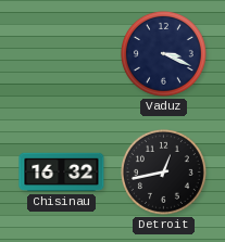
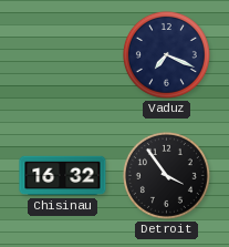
Vaduz: 3:19 -> 7:19 (166, 54)
Detroit: 12:43 -> 3:54 (166, 175)
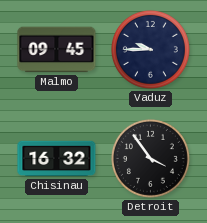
Malmo: none -> 09:45 (57, 50)
Vaduz: 7:19 -> 9:45 (150, 49)
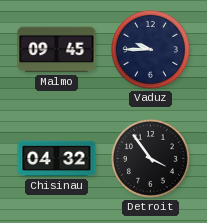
Chisinau: 16:32 -> 04:32 (57, 159)
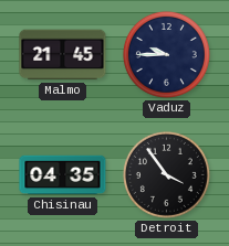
Malmo: 09:45 -> 21:45 (63, 55)
Chisinau: 04:32 -> 04:35 (63, 175)
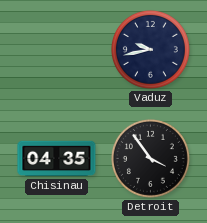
Malmo: 21:45 -> none (63, 55)
Vaduz: 9:45 -> 9:43 (150, 49)
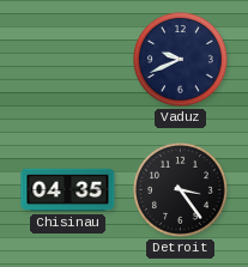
Vaduz: 9:43 -> 9:41 (180, 59)
Detroit: 3:54 -> 3:24 (180, 189)
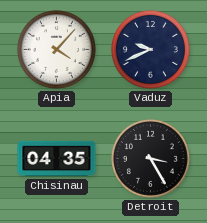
Apia: none -> 4:07 (56, 49)
Detroit: 3:24 -> 3:25 (150, 158)
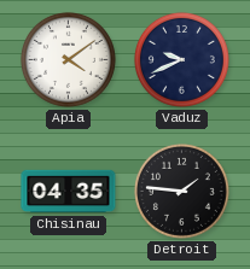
Apia: 4:07 -> 4:09 (68, 59)
Detroit: 3:25 -> 1:46 (181, 191)
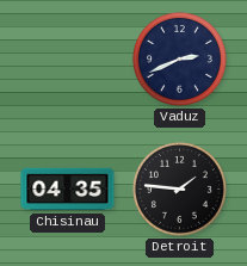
Apia: 4:09 -> none (68, 59)
Vaduz: 9:41 -> 2:41 (179, 58)
